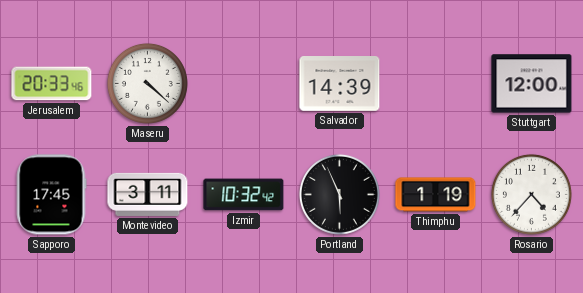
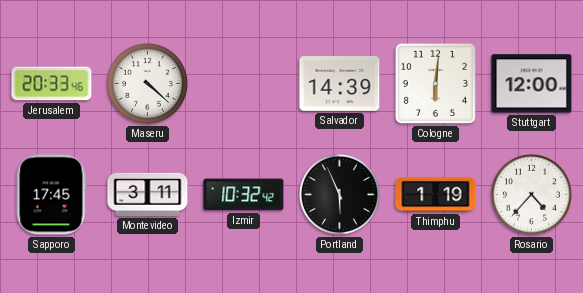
Cologne: none -> 6:01 (435, 83)
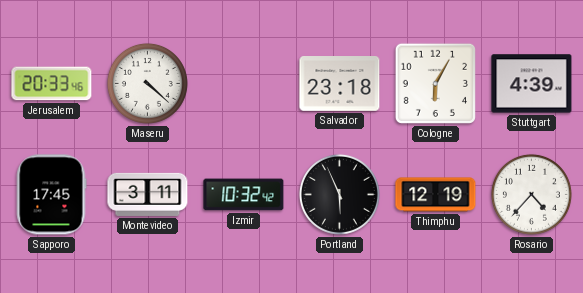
Salvador: 14:39 -> 23:18 (340, 84)
Cologne: 6:01 -> 6:05 (435, 83)
Stuttgart: 12:00 -> 4:39 (532, 84)
Thimphu: 1:19 -> 12:19 (436, 195)
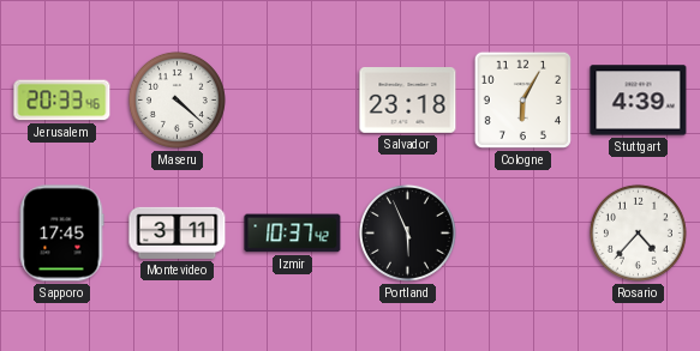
Izmir: 10:32 -> 10:37 (293, 234)
Thimphu: 12:19 -> none (436, 195)
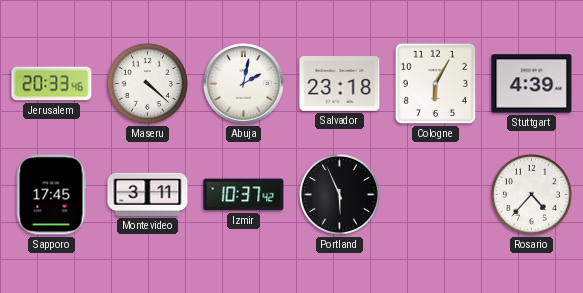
Abuja: none -> 2:02 (244, 84)
